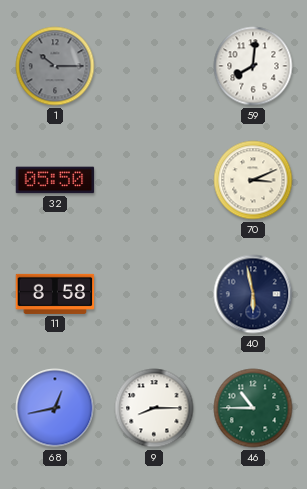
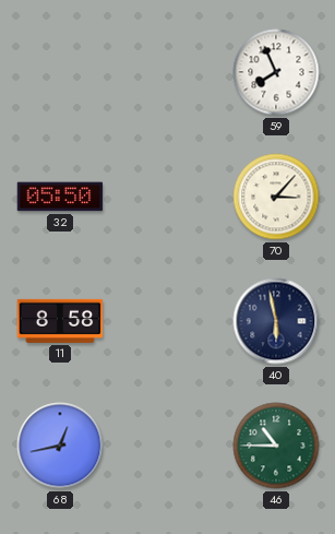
1: 10:15 -> none (55, 66)
59: 8:01 -> 7:56 (276, 72)
70: 3:11 -> 3:07 (276, 197)
9: 8:15 -> none (154, 408)
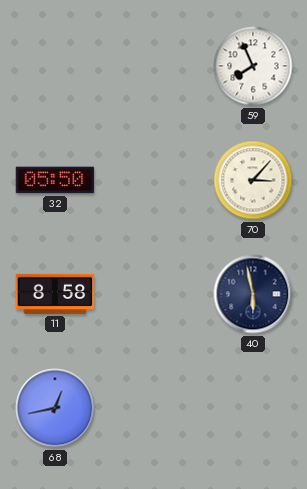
46: 10:45 -> none (276, 446)
